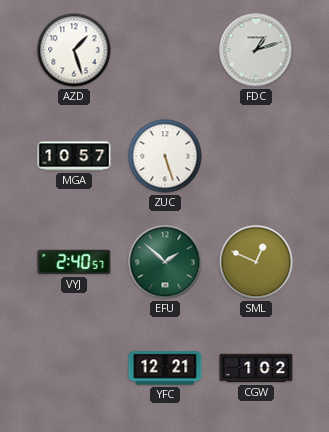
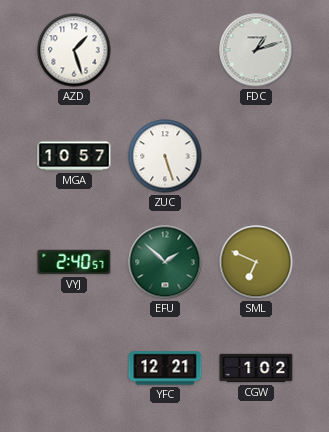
SML: 12:49 -> 6:49 (256, 262)
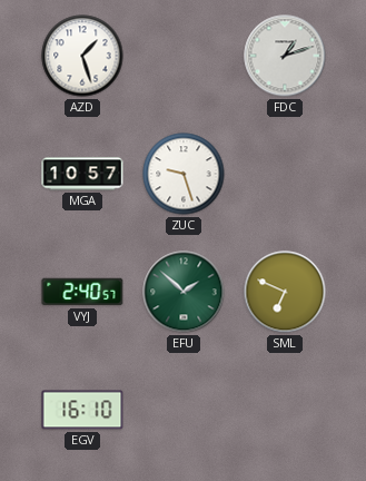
ZUC: 5:27 -> 9:27 (184, 174)
EGV: none -> 16:10 (82, 410)
YFC: 12:21 -> none (165, 368)
CGW: 1:02 -> none (256, 368)
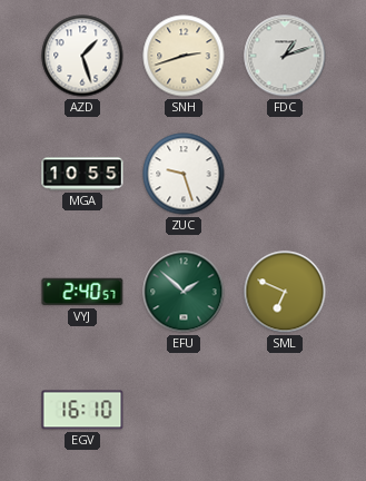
SNH: none -> 2:42 (184, 56)
MGA: 10:57 -> 10:55 (82, 174)
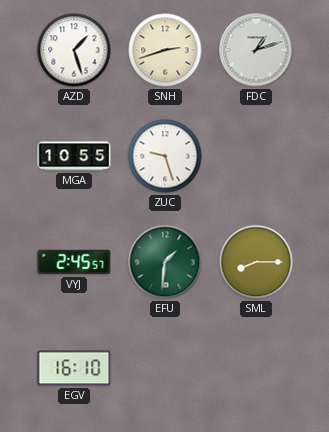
VYJ: 2:40 -> 2:45 (74, 262)
EFU: 1:52 -> 1:31 (165, 262)
SML: 6:49 -> 8:15 (256, 262)
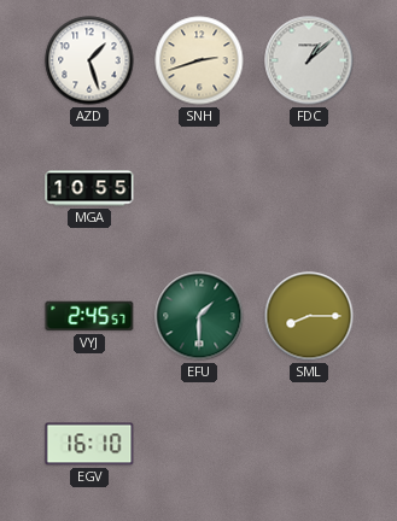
FDC: 1:12 -> 1:08 (309, 60)
ZUC: 9:27 -> none (165, 156)
EFU: 1:31 -> 1:30 (199, 316)
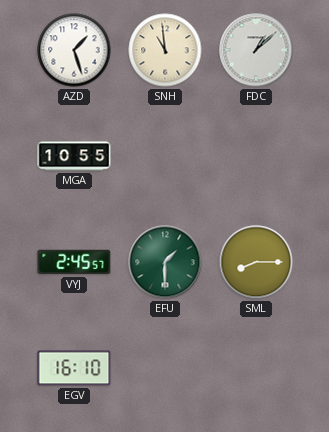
SNH: 2:42 -> 10:59 (165, 50)
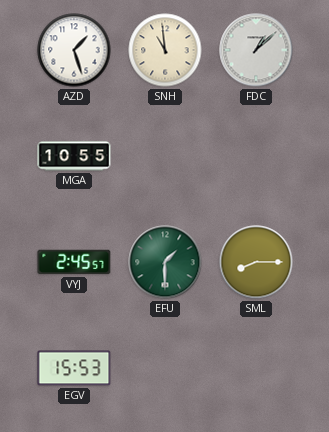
EGV: 16:10 -> 15:53 (74, 368)
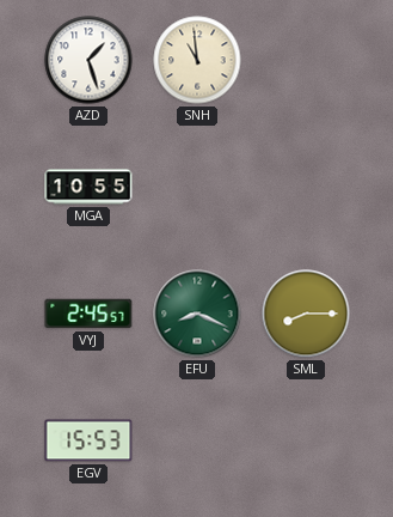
FDC: 1:08 -> none (256, 50)
EFU: 1:30 -> 8:19 (197, 314)
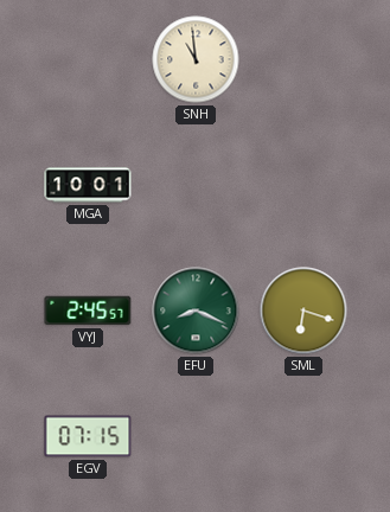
AZD: 1:27 -> none (88, 60)
MGA: 10:55 -> 10:01 (88, 185)
SML: 8:15 -> 6:18 (303, 311)
EGV: 15:53 -> 07:15 (88, 436)
